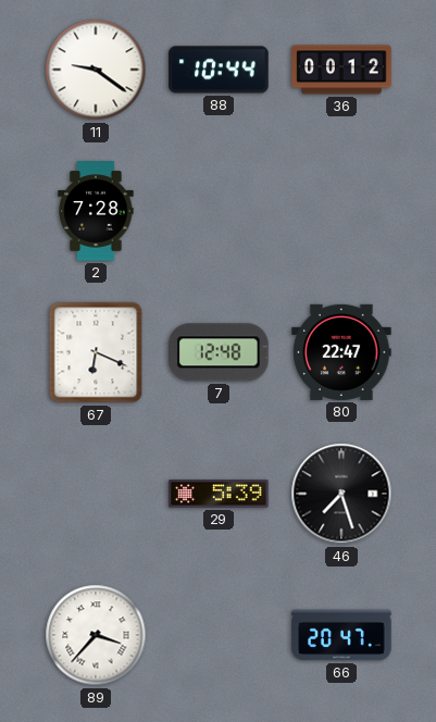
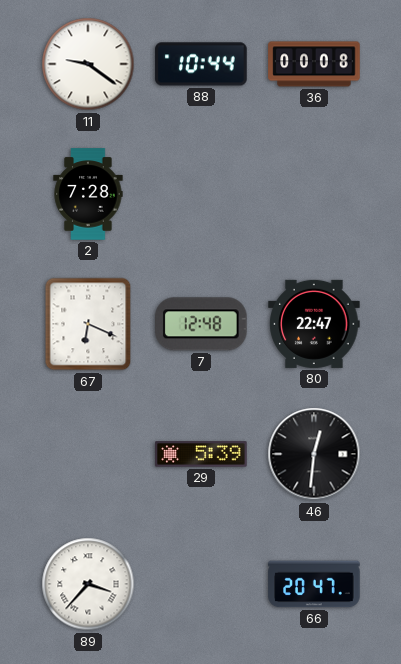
36: 00:12 -> 00:08 (314, 64)
46: 7:27 -> 12:31 (314, 454)
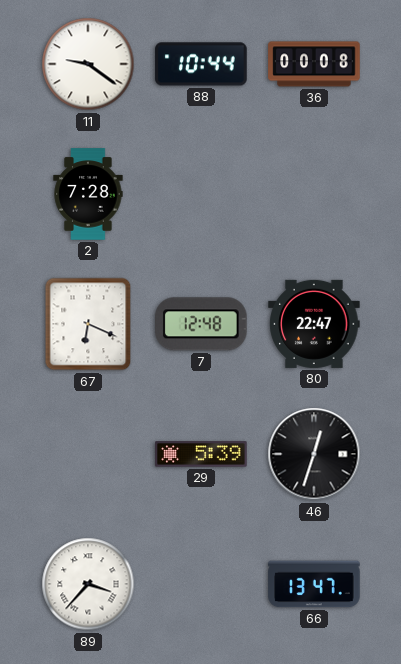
46: 12:31 -> 12:33 (314, 454)
66: 20:47 -> 13:47 (314, 584)
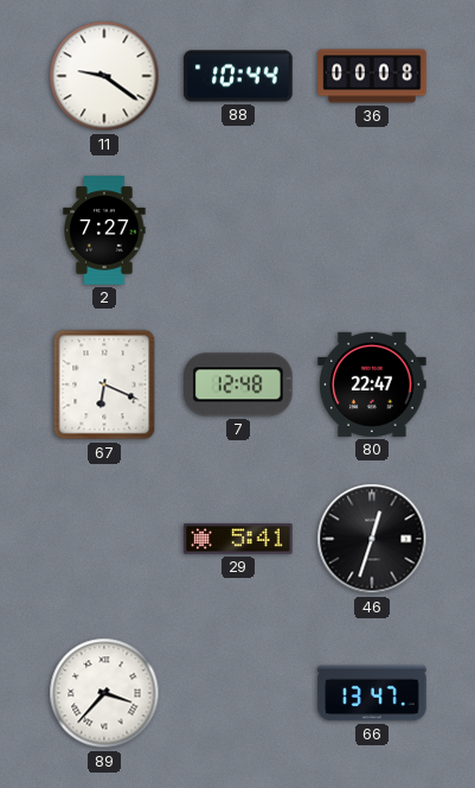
2: 7:28 -> 7:27 (104, 230)
29: 5:39 -> 5:41 (238, 539)
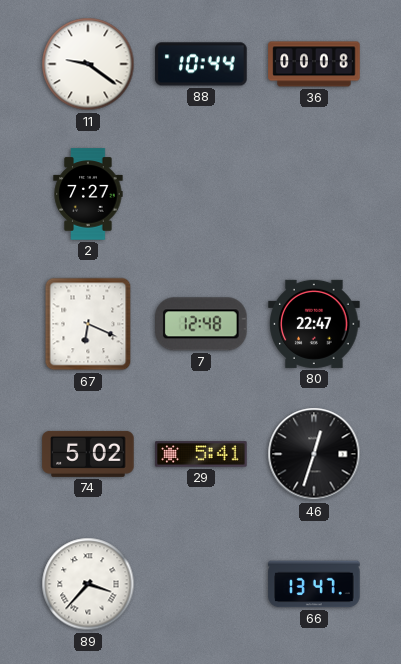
74: none -> 5:02 (88, 454)
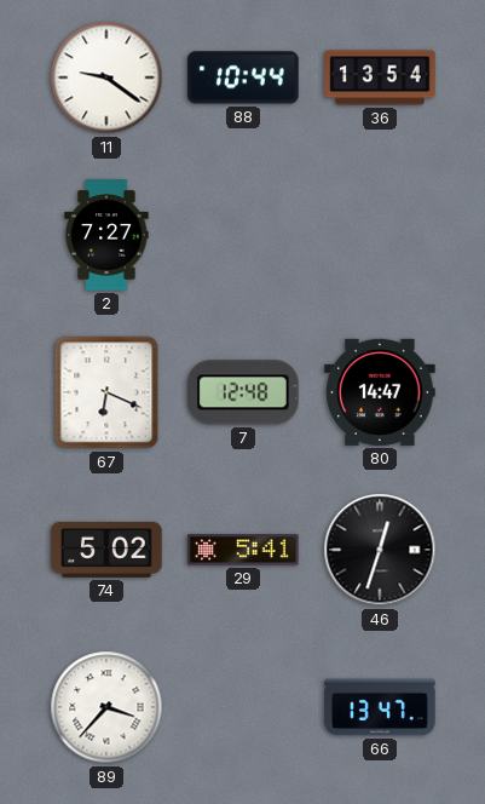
36: 00:08 -> 13:54 (380, 77)
80: 22:47 -> 14:47 (380, 392)
